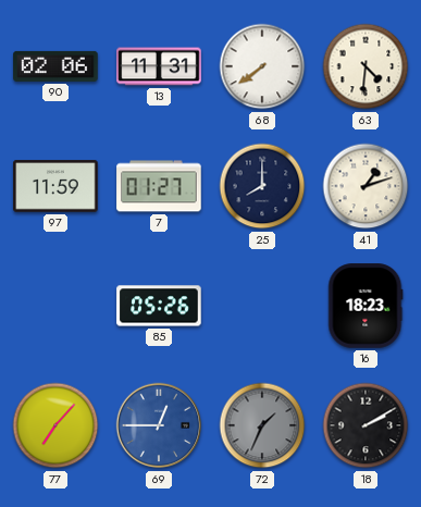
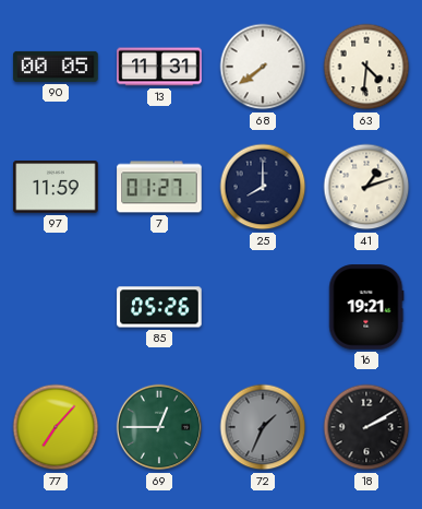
90: 02:06 -> 00:05 (56, 67)
16: 18:23 -> 19:21 (366, 307)
69 dial: blue -> green (159, 427)
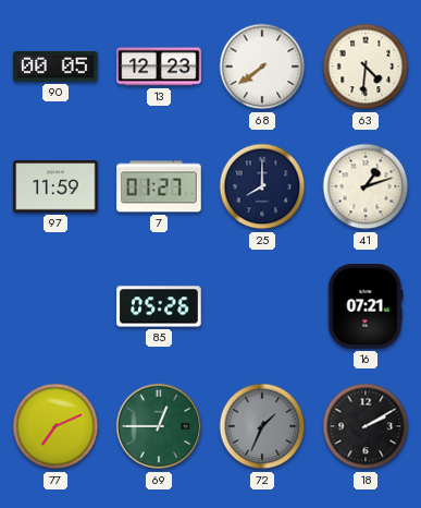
13: 11:31 -> 12:23 (159, 66)
16: 19:21 -> 07:21 (366, 306)
77: 7:07 -> 7:11 (55, 426)
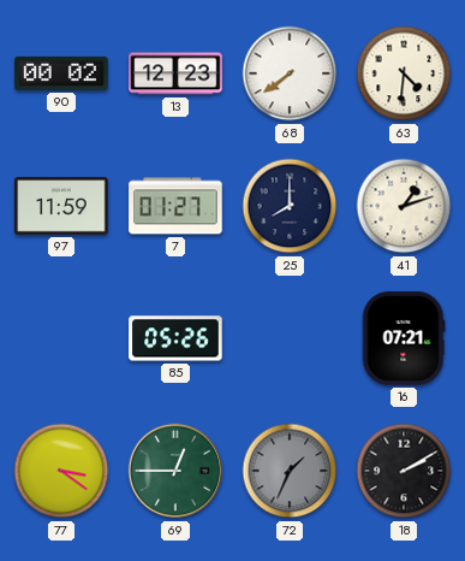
90: 00:05 -> 00:02 (61, 73)
77: 7:11 -> 3:21 (61, 471)
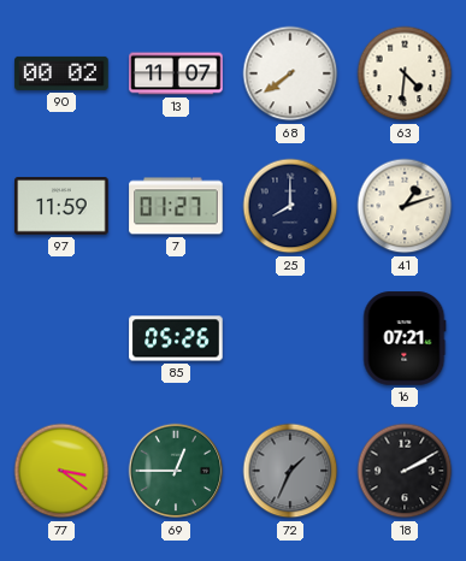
13: 12:23 -> 11:07 (176, 73)
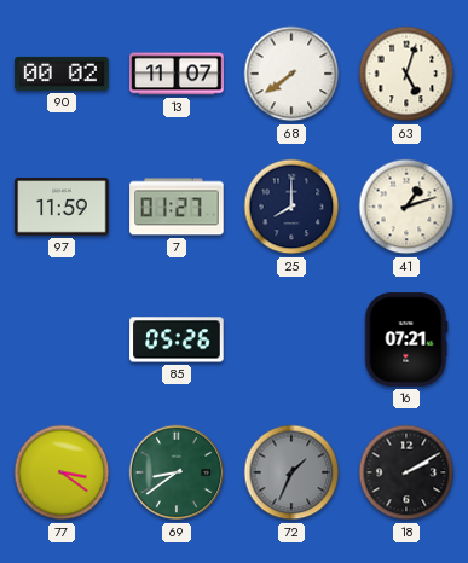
63: 4:31 -> 5:03 (406, 74)
69: 12:45 -> 8:39 (177, 472)
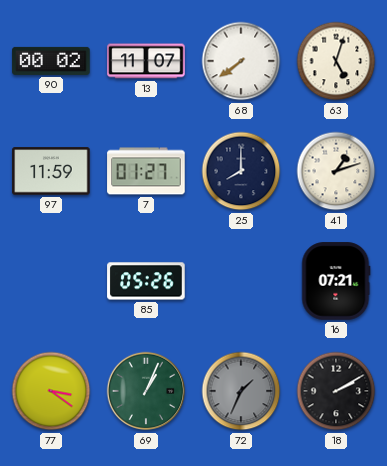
69: 8:39 -> 1:04 (146, 391)
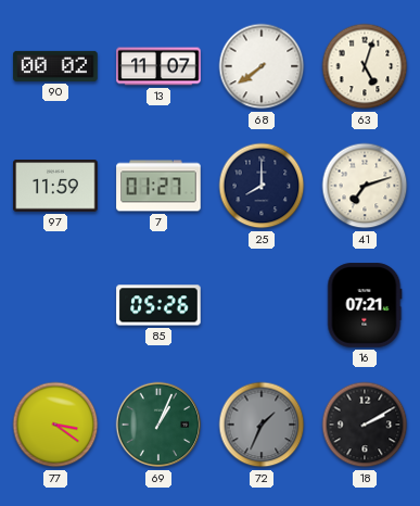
41: 1:12 -> 7:12 (365, 186)
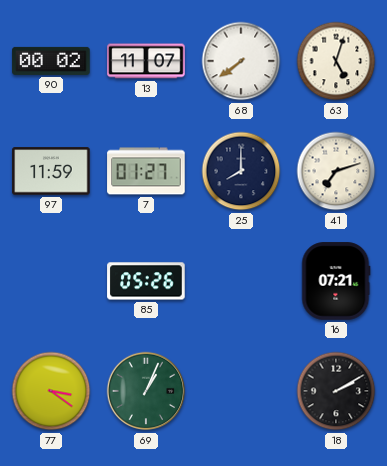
72: 1:34 -> none (262, 425)
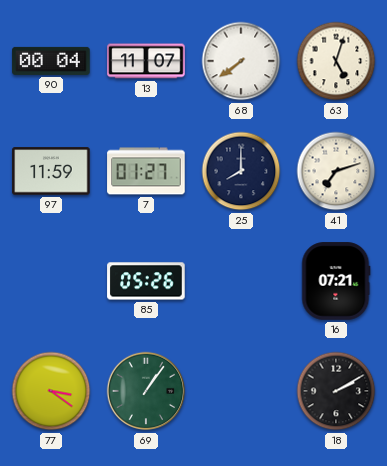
90: 00:02 -> 00:04 (51, 61)
69: 1:04 -> 1:06 (146, 391)
